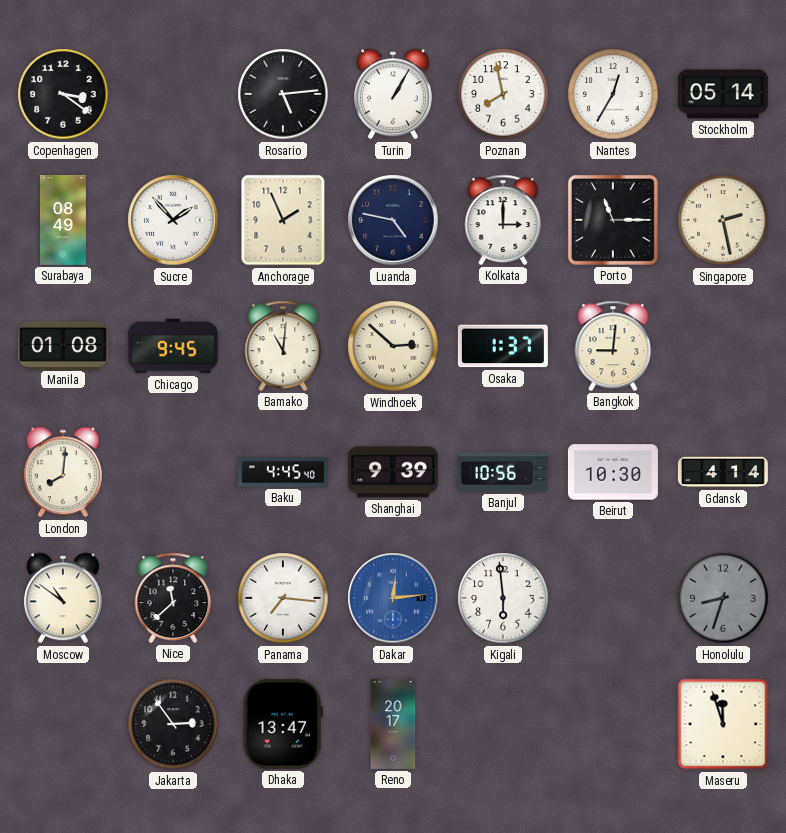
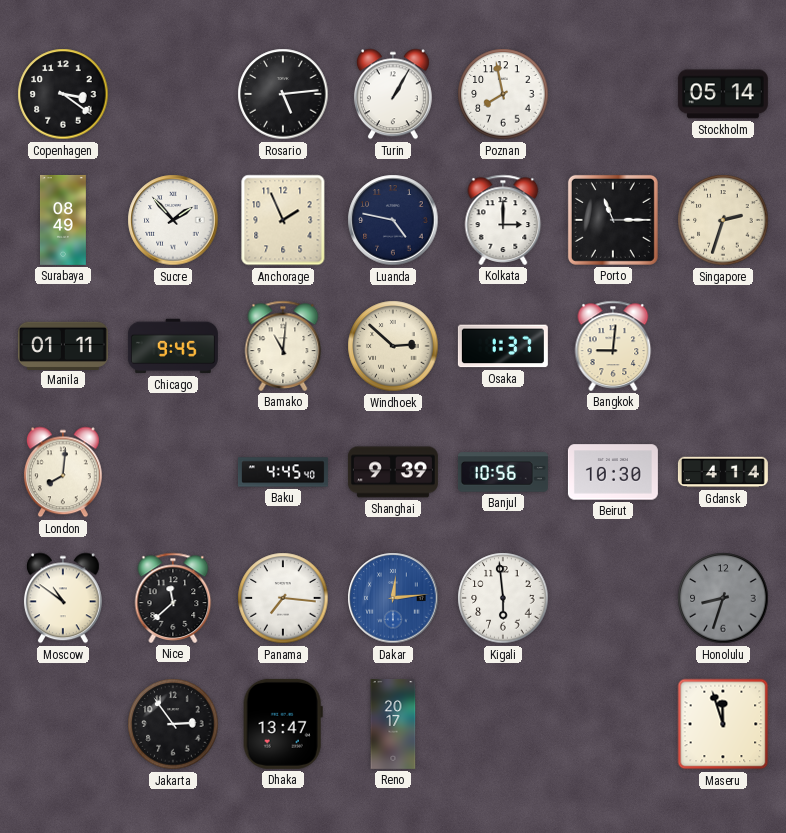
Nantes: 12:35 -> none (613, 94)
Singapore: 2:28 -> 2:33 (723, 220)
Manila: 01:08 -> 01:11 (63, 345)
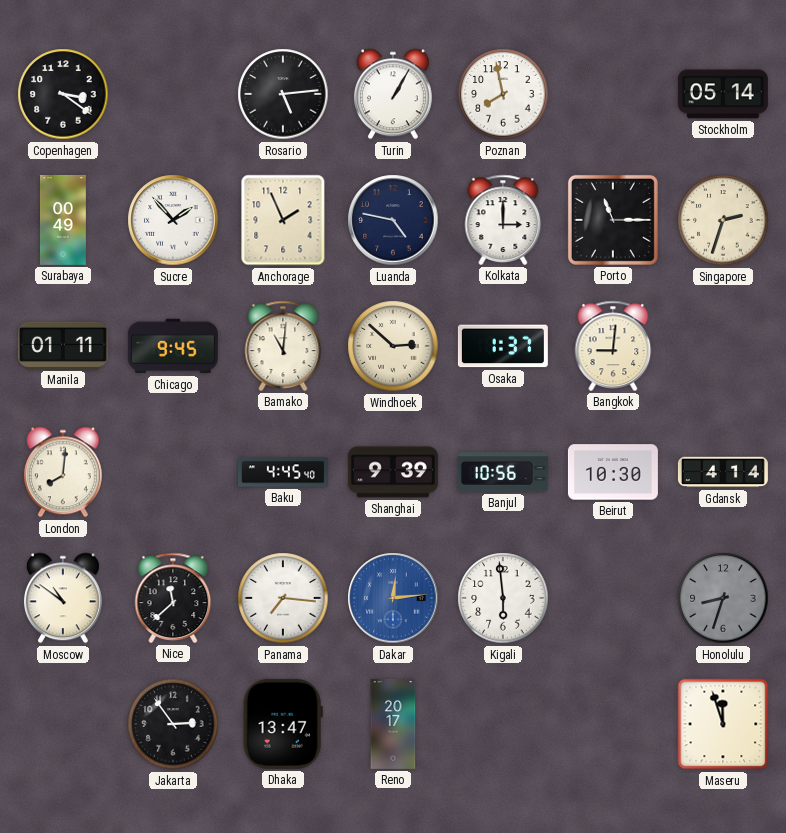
Surabaya: 08:49 -> 00:49 (64, 220)
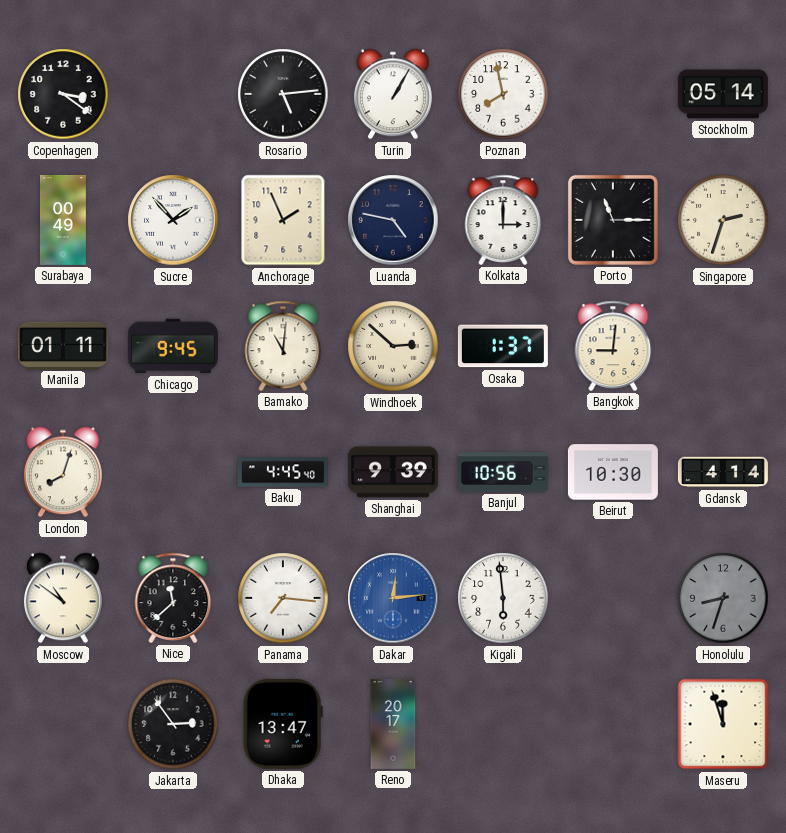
London: 8:01 -> 8:03 (63, 472)
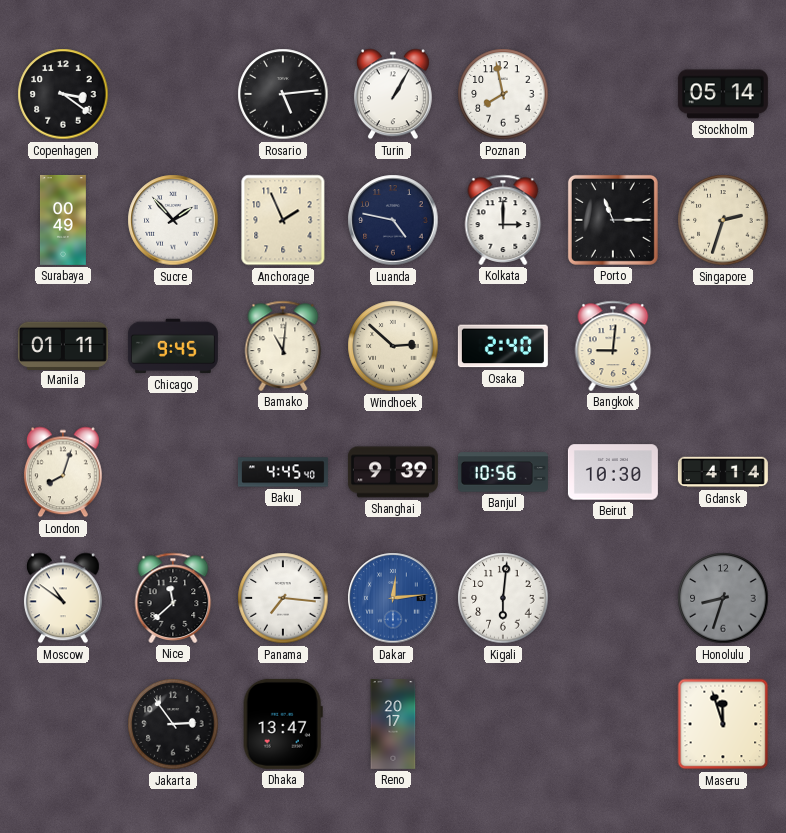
Osaka: 1:37 -> 2:40 (503, 346)
Kigali: 5:59 -> 6:01 (503, 598)
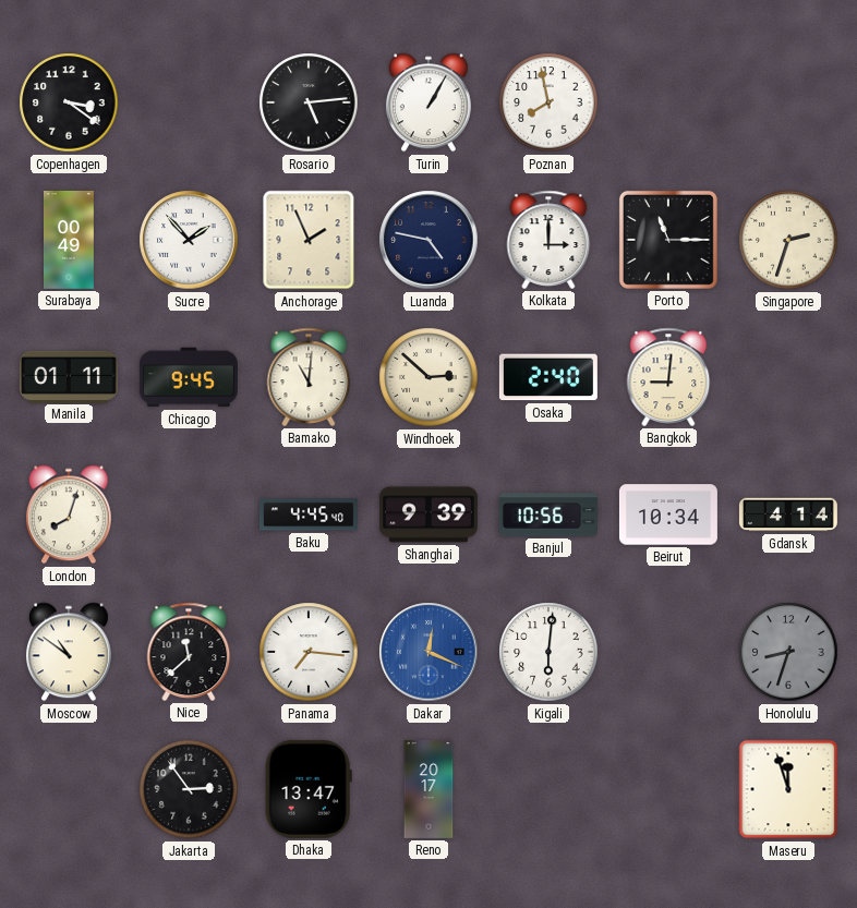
Stockholm: 05:14 -> none (723, 94)
Beirut: 10:30 -> 10:34 (668, 514)
Dakar: 12:14 -> 12:19 (428, 652)
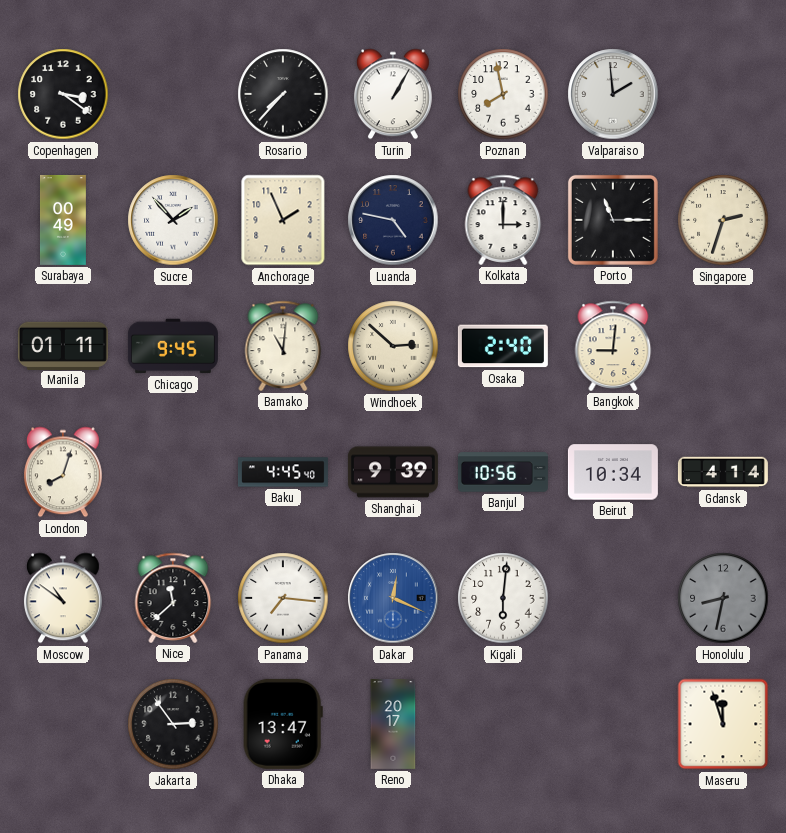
Rosario: 5:14 -> 7:37 (283, 94)
Valparaiso: none -> 1:59 (613, 94)
Honolulu: 8:33 -> 8:32 (723, 598)
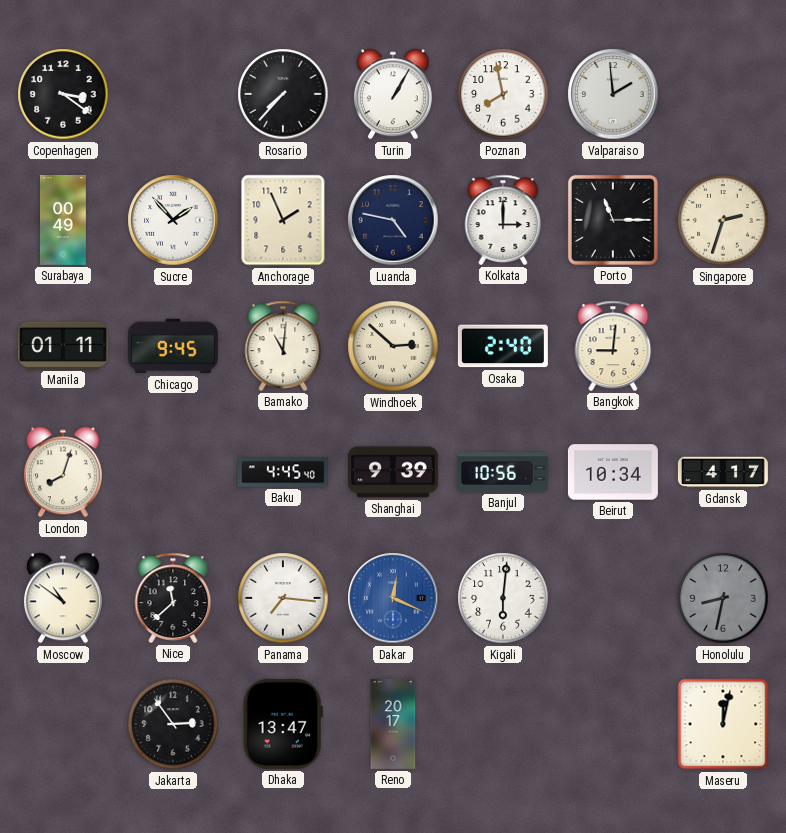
Gdansk: 4:14 -> 4:17 (723, 472)
Maseru: 11:57 -> 12:02 (723, 724)
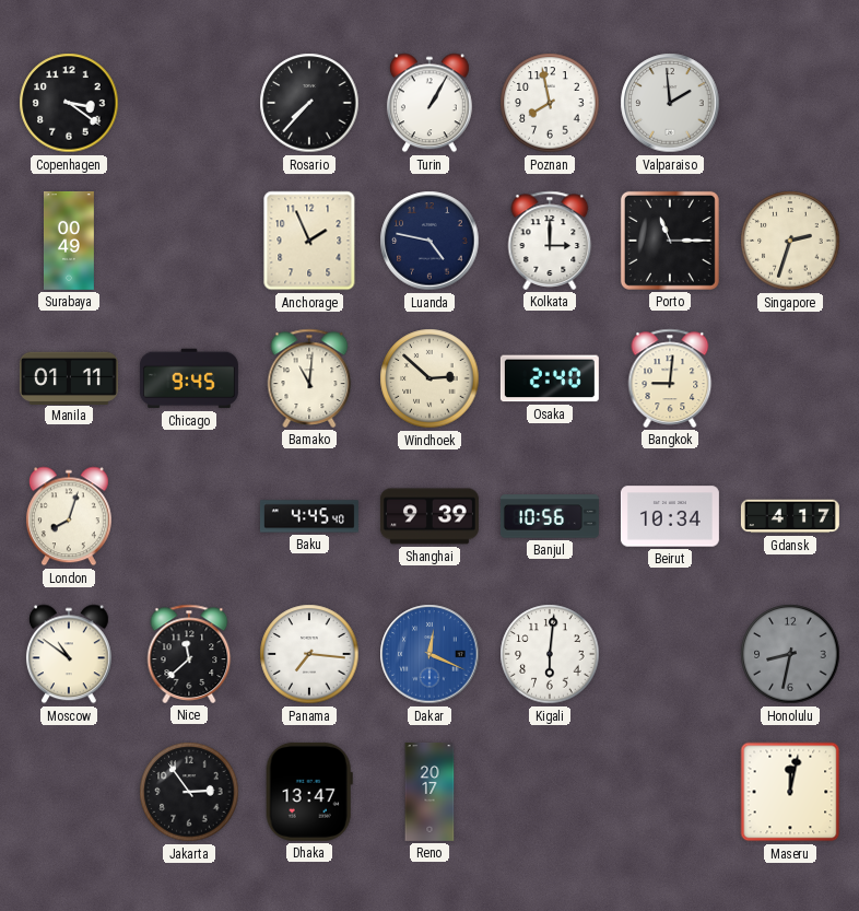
Sucre: 1:53 -> none (173, 220)
